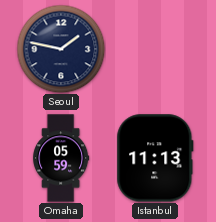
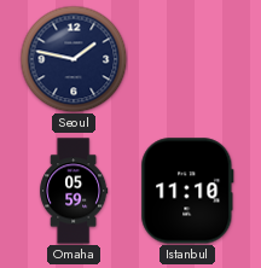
Istanbul: 11:13 -> 11:10 (187, 191)
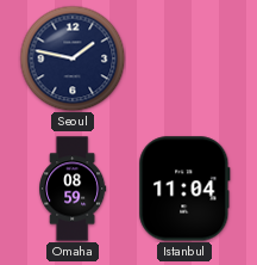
Omaha: 05:59 -> 08:59 (73, 189)
Istanbul: 11:10 -> 11:04 (184, 189)
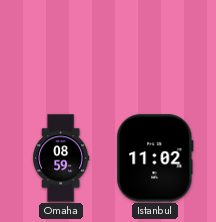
Seoul: 1:47 -> none (73, 58)
Istanbul: 11:04 -> 11:02 (155, 158)
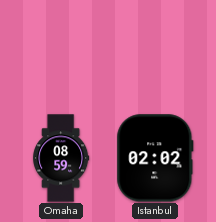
Istanbul: 11:02 -> 02:02 (155, 158)
